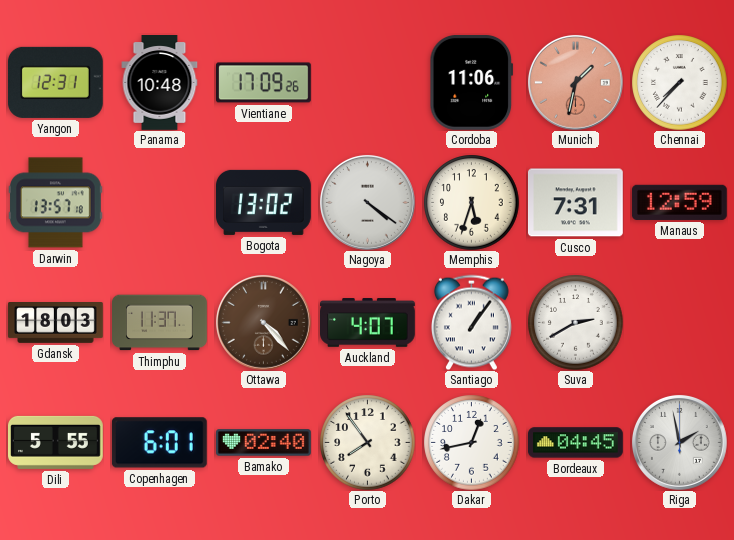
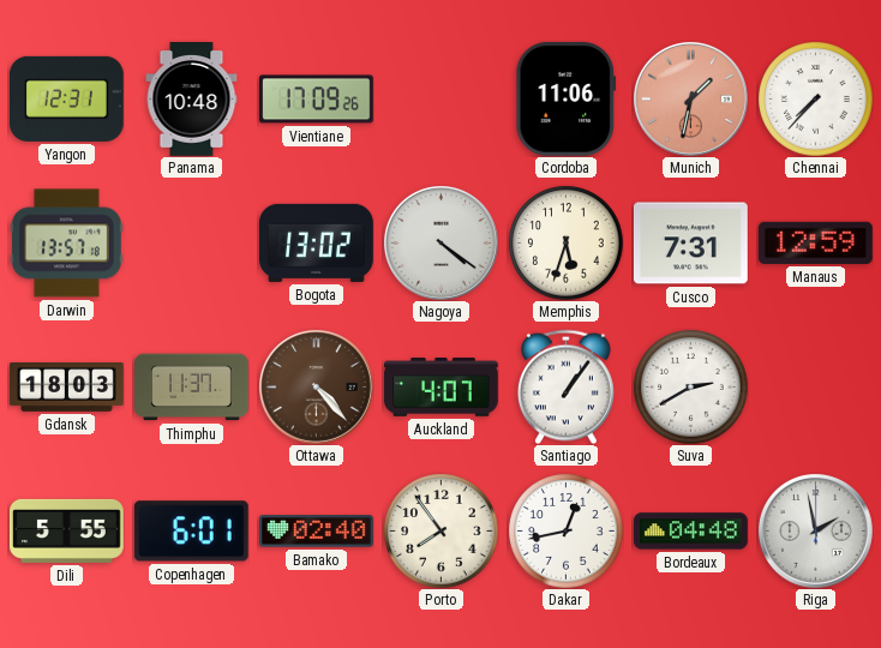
Bordeaux: 04:45 -> 04:48 (691, 532)
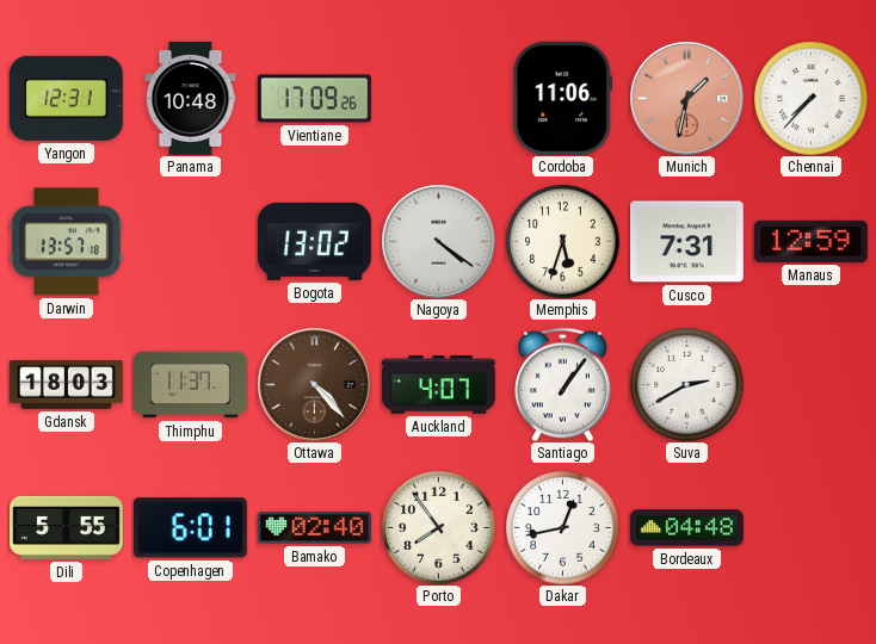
Riga: 1:58 -> none (815, 530)
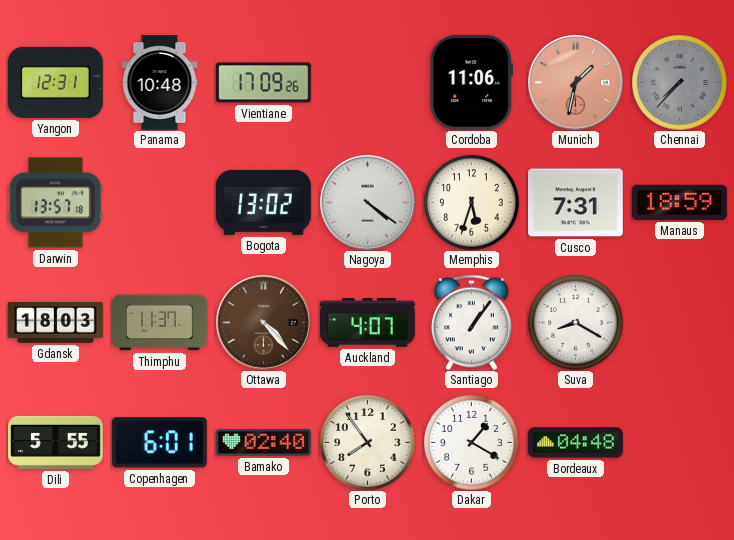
Chennai dial: white -> grey (679, 82)
Manaus: 12:59 -> 18:59 (679, 202)
Suva: 2:40 -> 8:20 (575, 322)
Dakar: 12:43 -> 1:20 (471, 442)
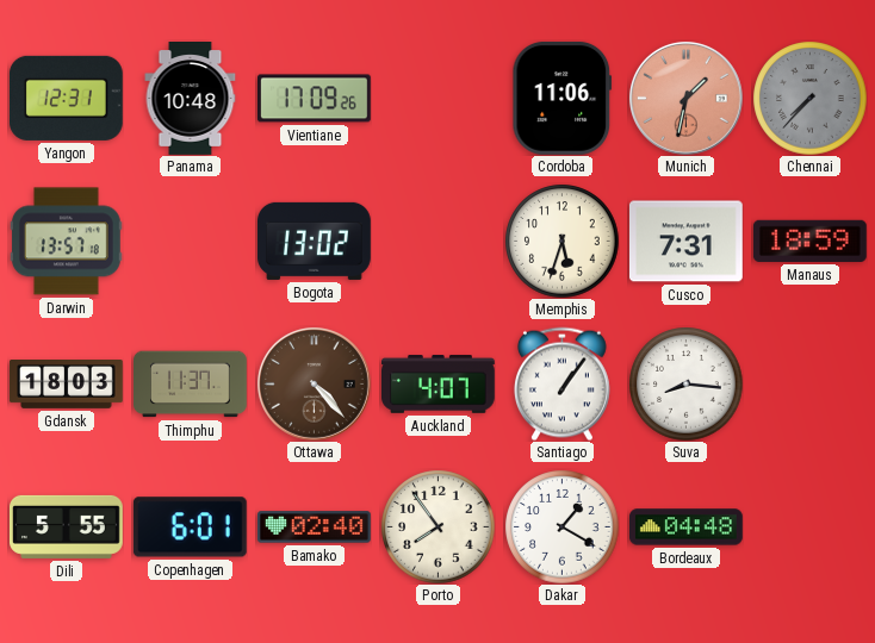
Nagoya: 4:21 -> none (367, 202)
Suva: 8:20 -> 8:16 (685, 383)
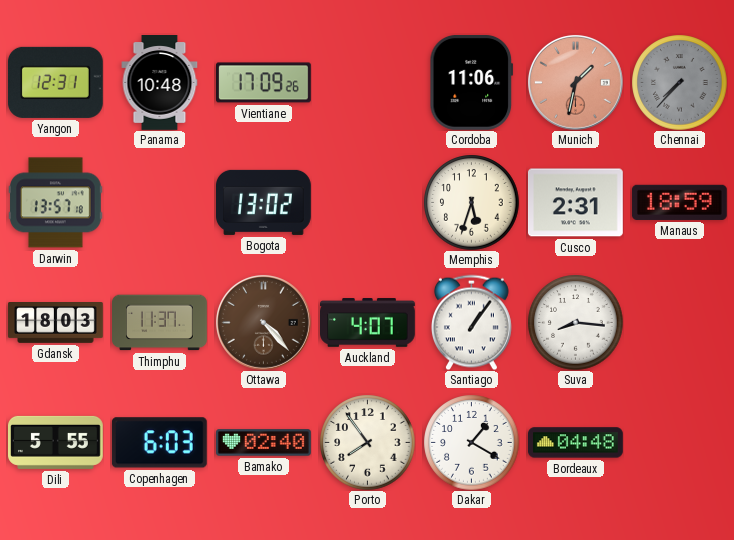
Cusco: 7:31 -> 2:31 (575, 203)
Copenhagen: 6:01 -> 6:03 (159, 443)
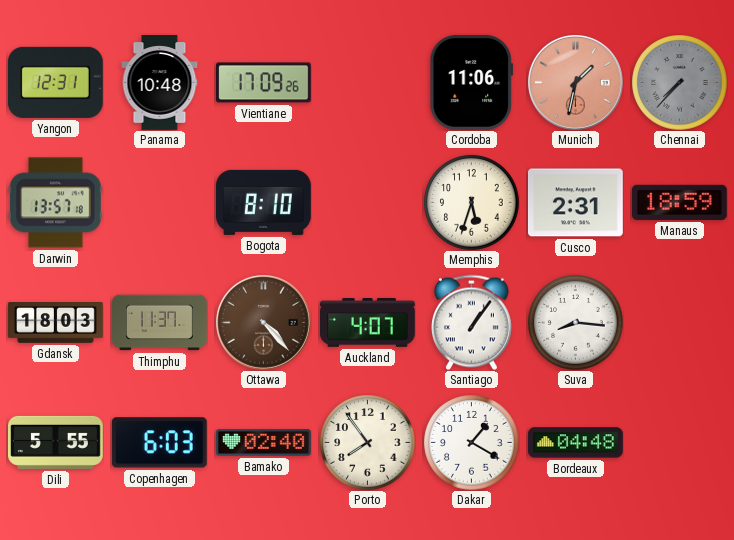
Bogota: 13:02 -> 8:10 (264, 202)
